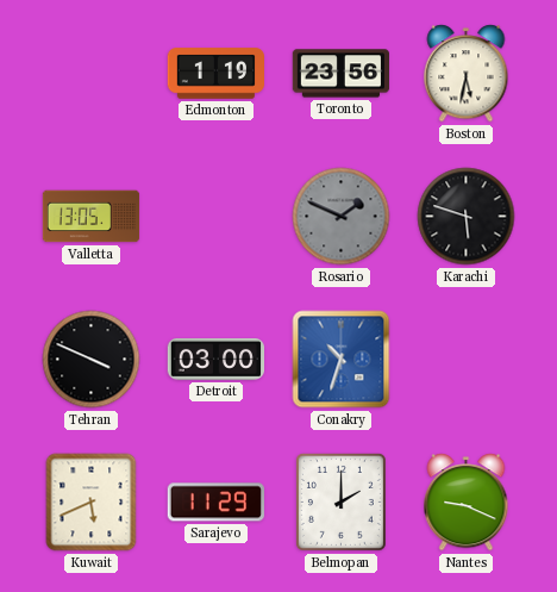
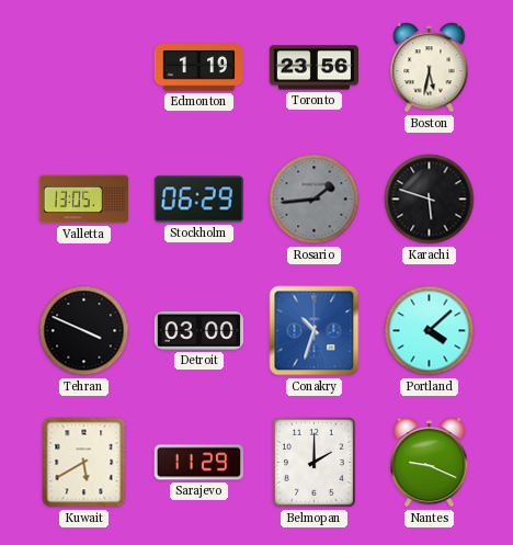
Stockholm: none -> 06:29 (198, 200)
Rosario: 1:49 -> 1:44 (315, 200)
Portland: none -> 4:08 (430, 331)
Kuwait: 5:41 -> 5:40 (84, 463)
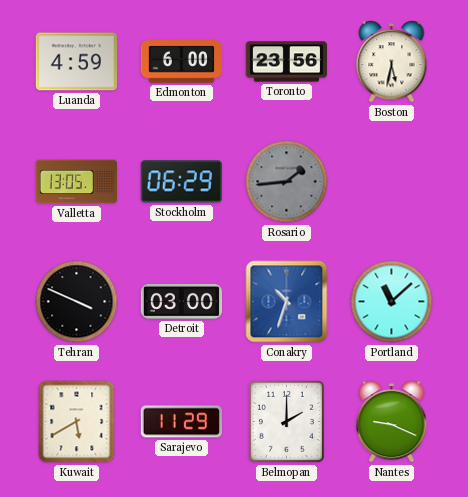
Luanda: none -> 4:59 (76, 62)
Edmonton: 1:19 -> 6:00 (181, 62)
Karachi: 5:48 -> none (430, 200)
Portland: 4:08 -> 11:08 (392, 302)
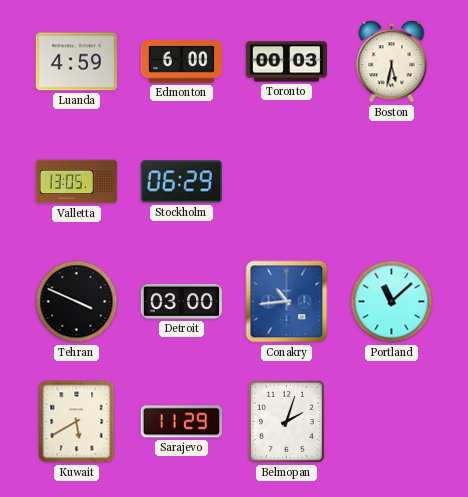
Toronto: 23:56 -> 00:03 (286, 62)
Rosario: 1:44 -> none (287, 182)
Conakry: 10:33 -> 10:44 (287, 302)
Belmopan: 2:00 -> 2:03 (286, 421)
Nantes: 9:19 -> none (392, 422)
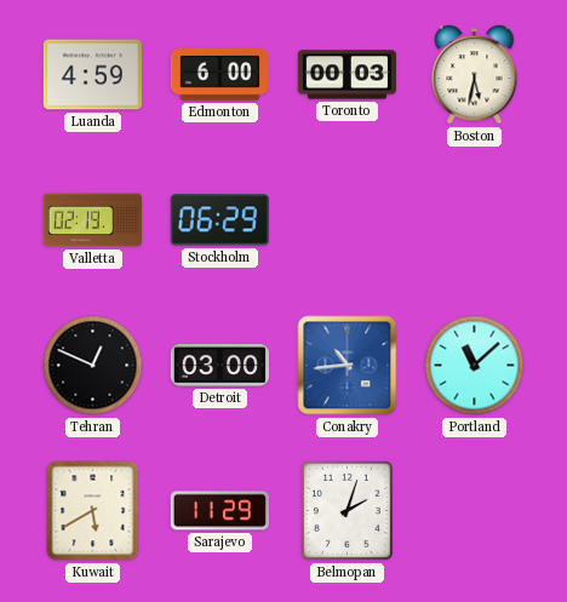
Valletta: 13:05 -> 02:19 (93, 220)
Tehran: 3:49 -> 12:49 (93, 366)
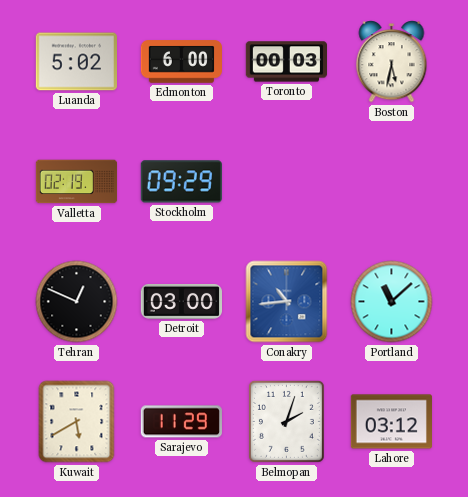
Luanda: 4:59 -> 5:02 (76, 62)
Stockholm: 06:29 -> 09:29 (181, 182)
Lahore: none -> 03:12 (391, 422)
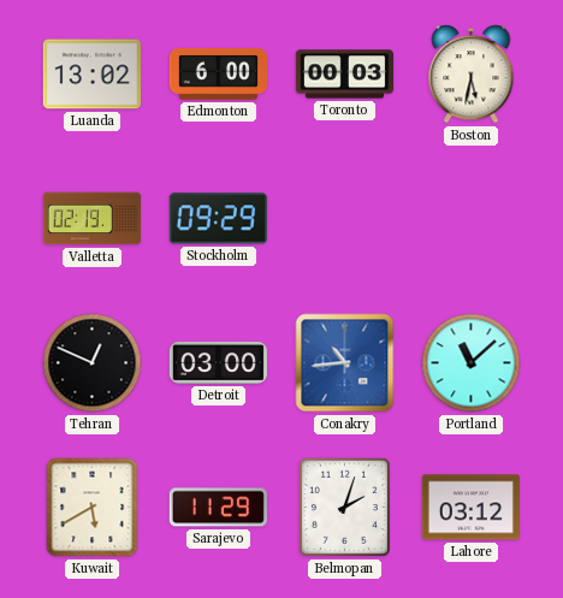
Luanda: 5:02 -> 13:02 (91, 75)
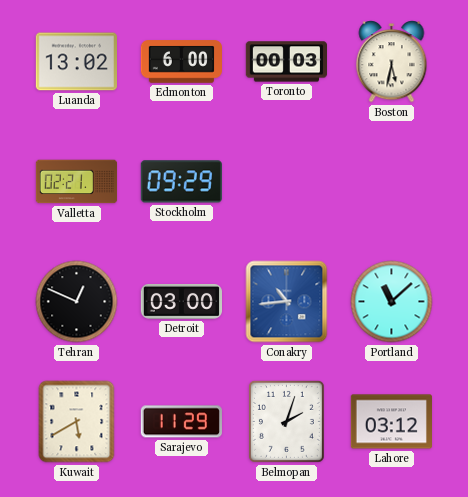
Valletta: 02:19 -> 02:21 (77, 182)
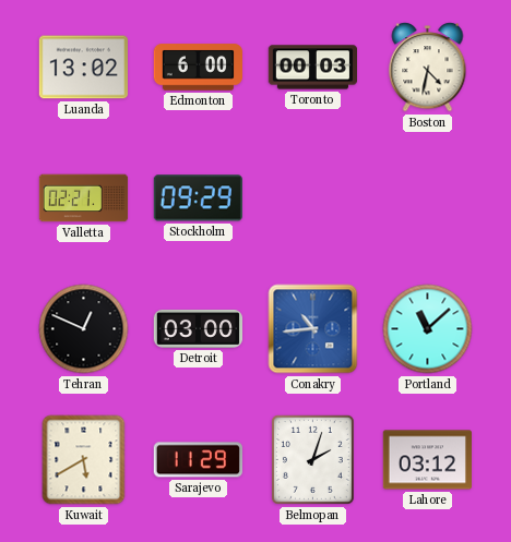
Boston: 5:32 -> 4:32 (428, 68)
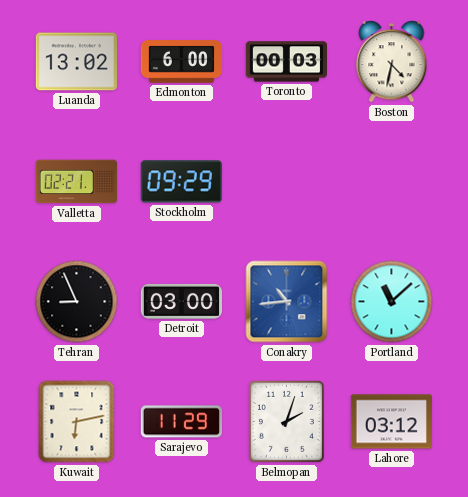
Tehran: 12:49 -> 8:56 (77, 302)
Kuwait: 5:40 -> 6:13 (77, 422)
